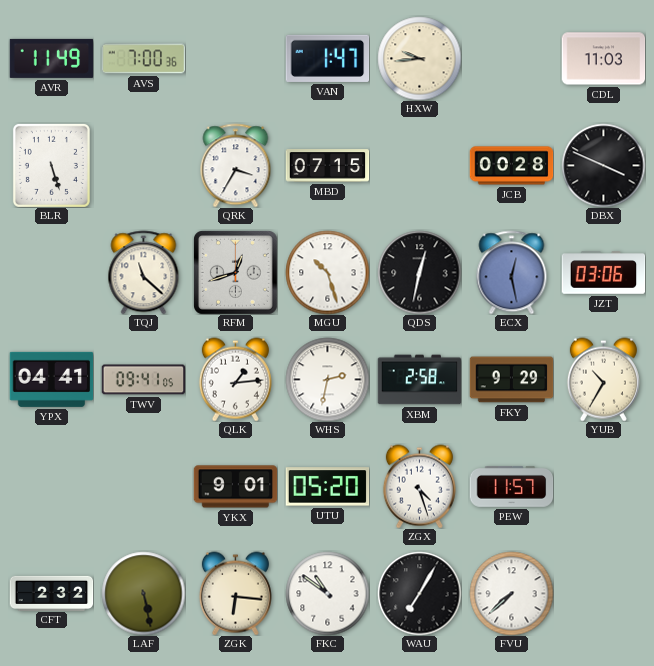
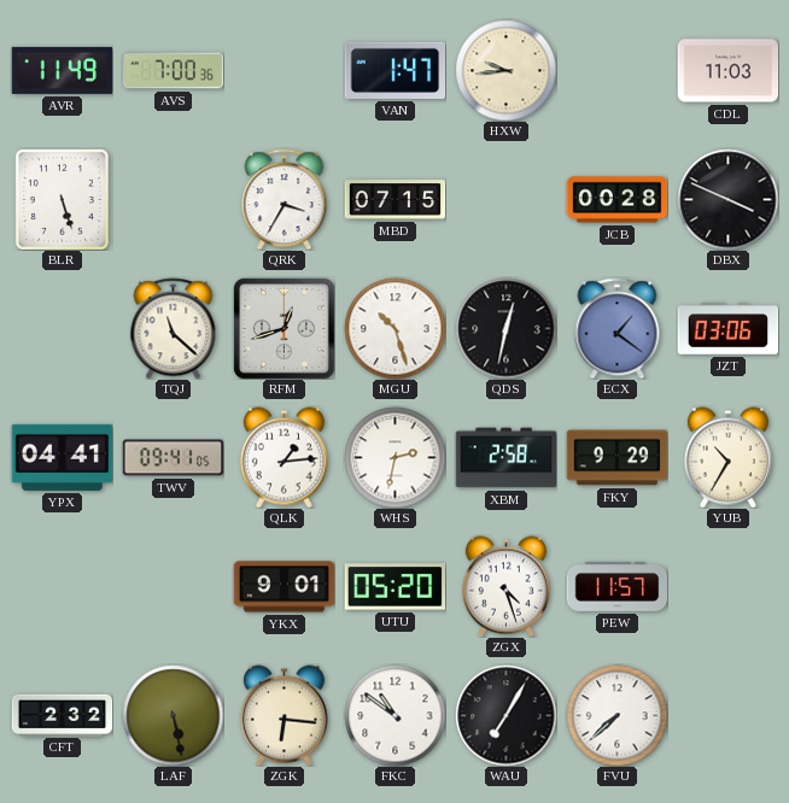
ECX: 12:28 -> 1:21 (618, 328)
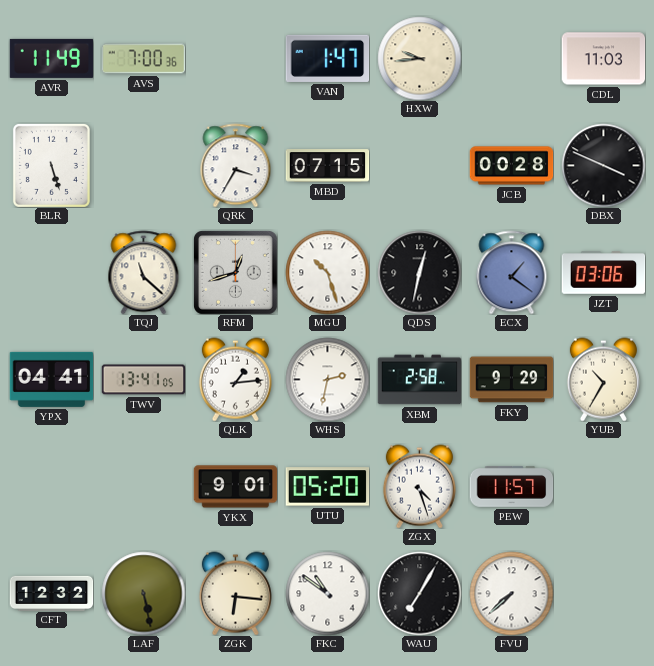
TWV: 09:41 -> 13:41 (143, 380)
CFT: 2:32 -> 12:32 (51, 593)
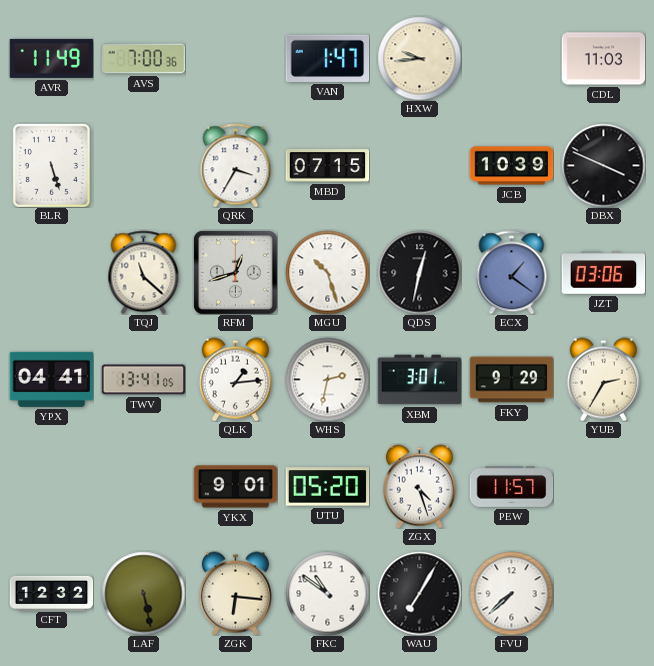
JCB: 00:28 -> 10:39 (511, 166)
XBM: 2:58 -> 3:01 (419, 380)
YUB: 10:35 -> 2:35 (603, 379)
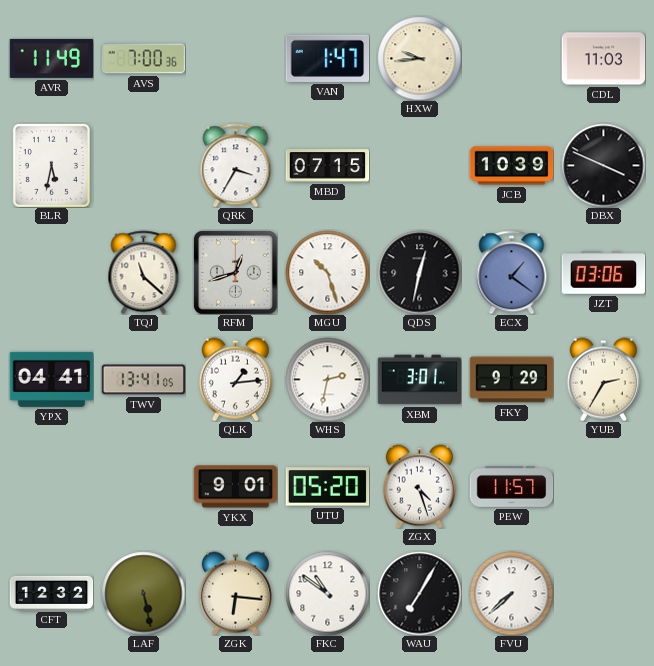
BLR: 5:27 -> 5:32 (51, 165)
